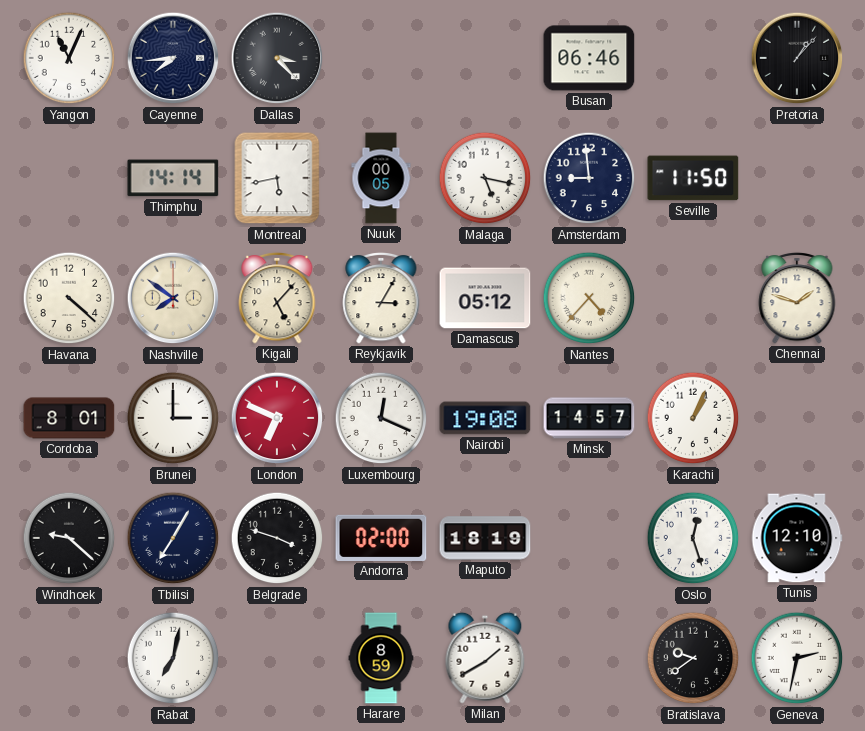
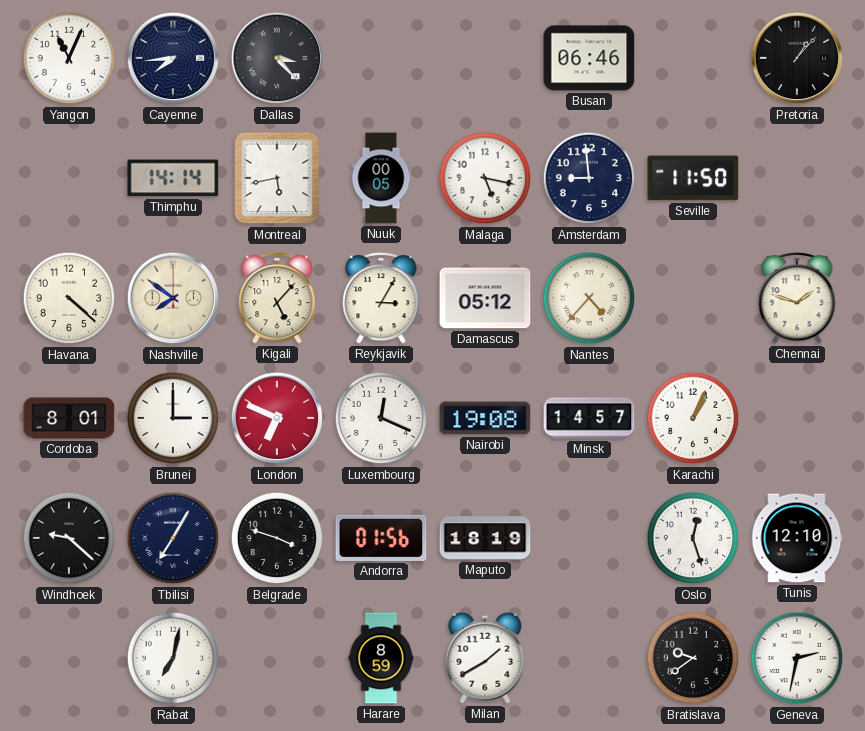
Andorra: 02:00 -> 01:56 (381, 538)
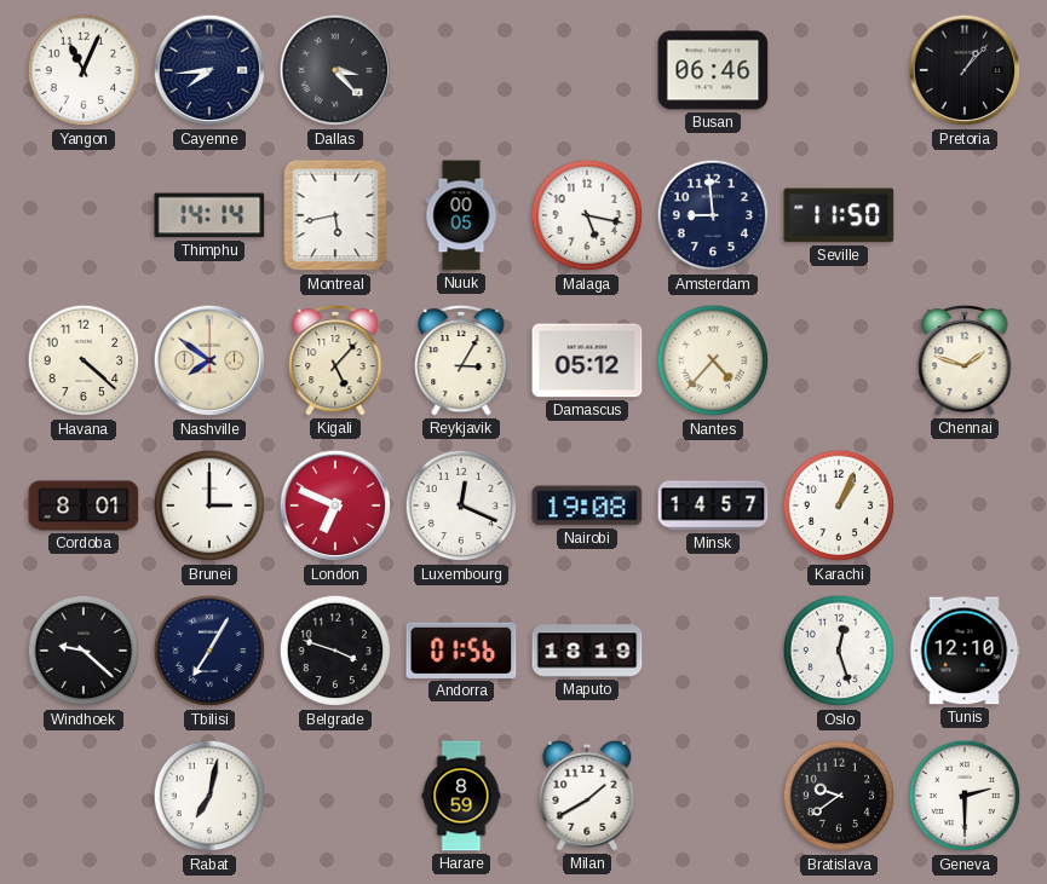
Geneva: 2:32 -> 2:30 (965, 796)
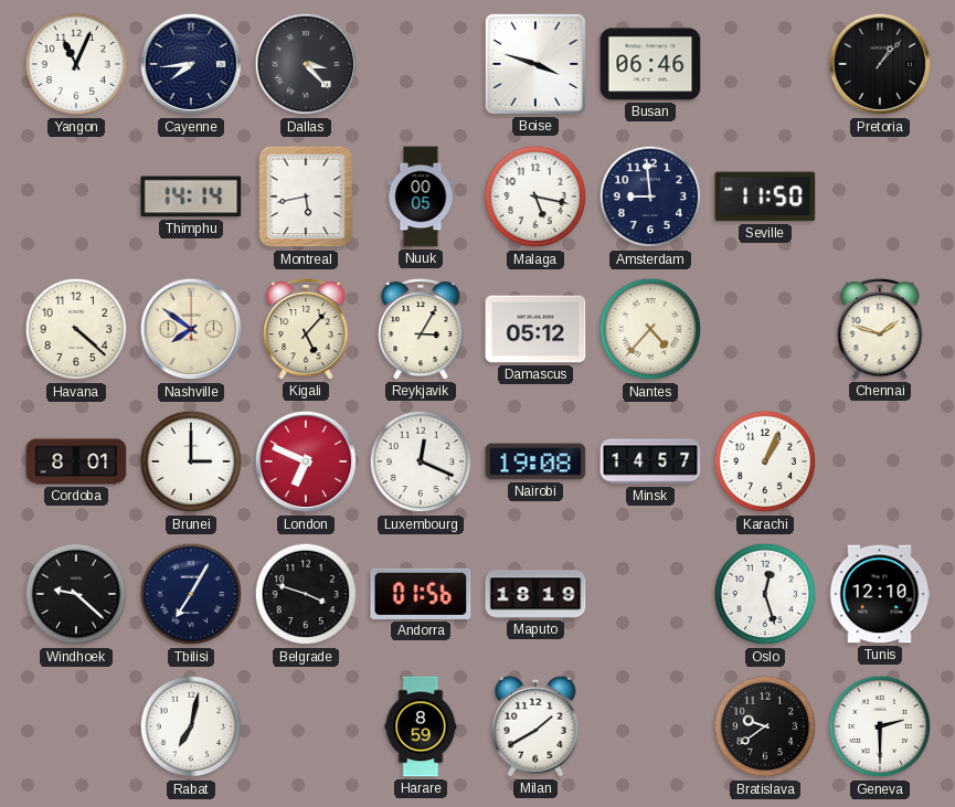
Boise: none -> 3:48 (535, 64)
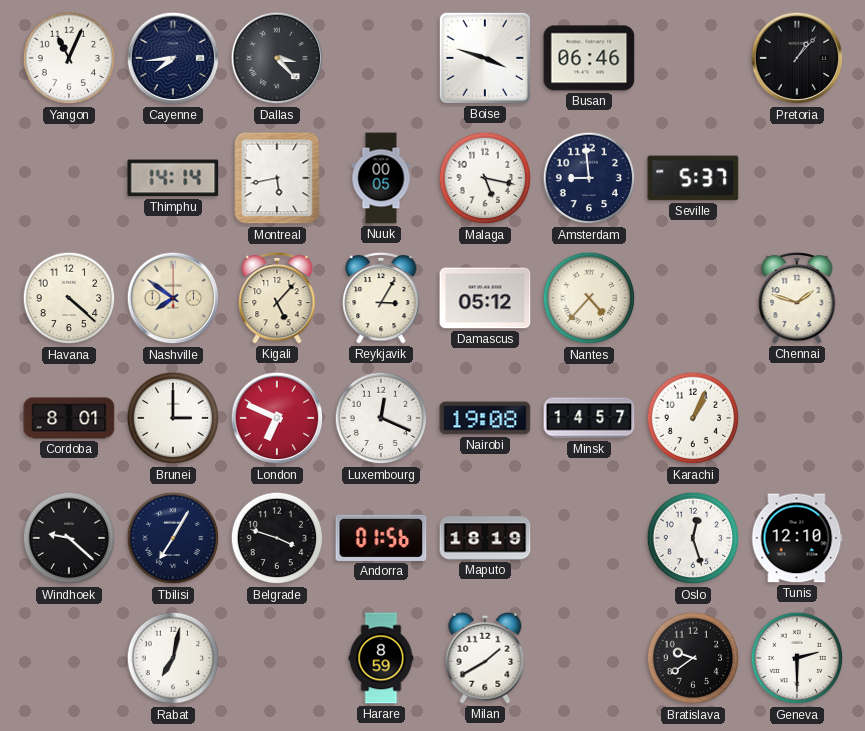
Seville: 11:50 -> 5:37 (693, 178)
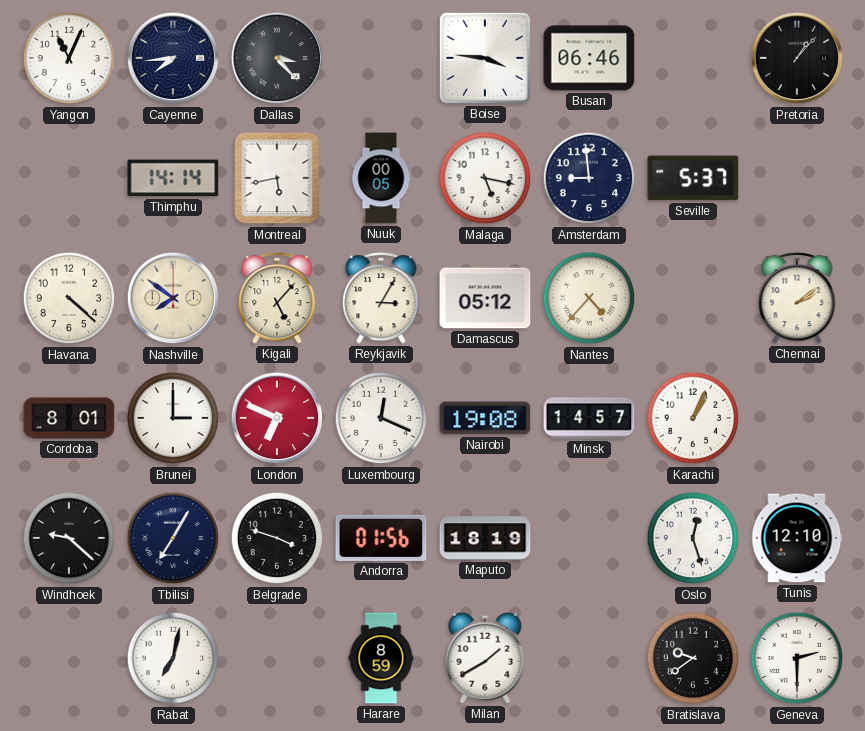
Boise: 3:48 -> 3:46 (485, 58)
Chennai: 1:48 -> 2:09 (797, 298)
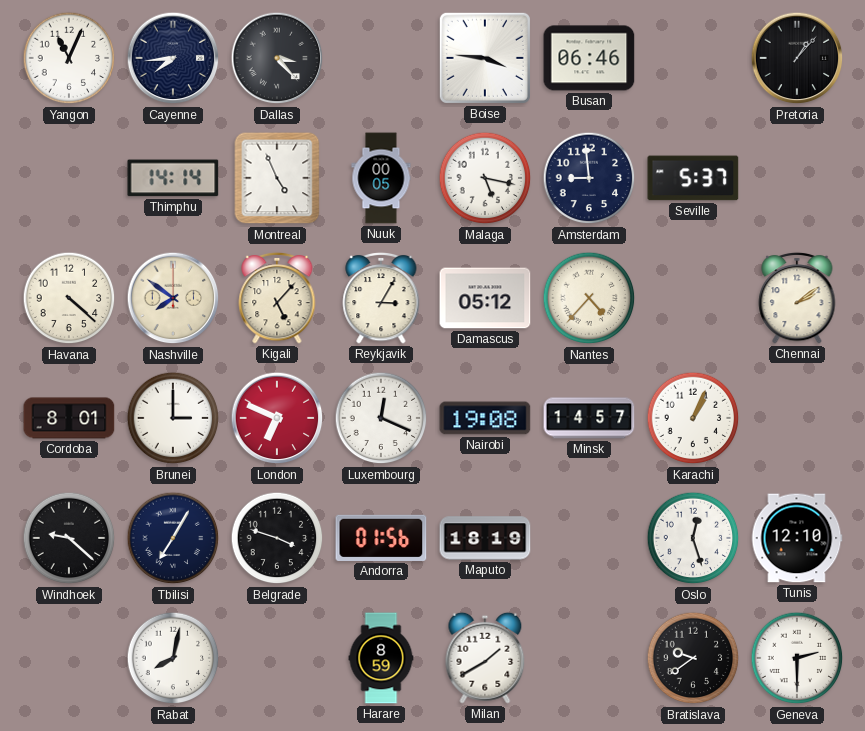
Montreal: 5:43 -> 4:56 (277, 178)
Rabat: 7:02 -> 8:02 (173, 658)
